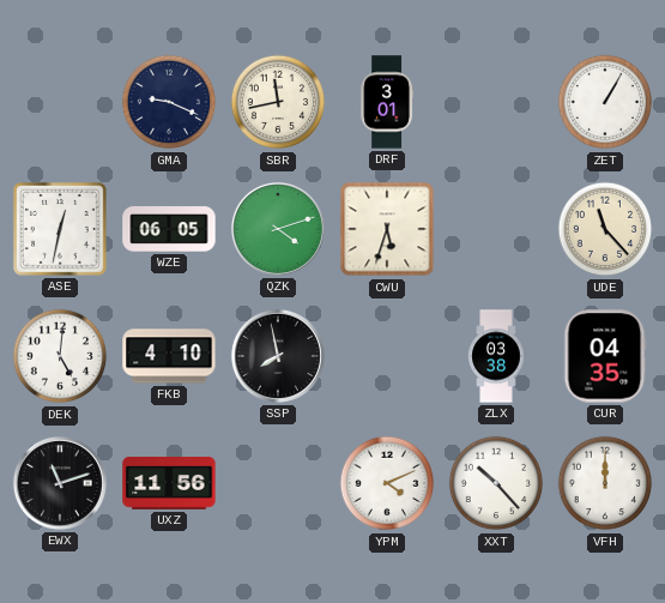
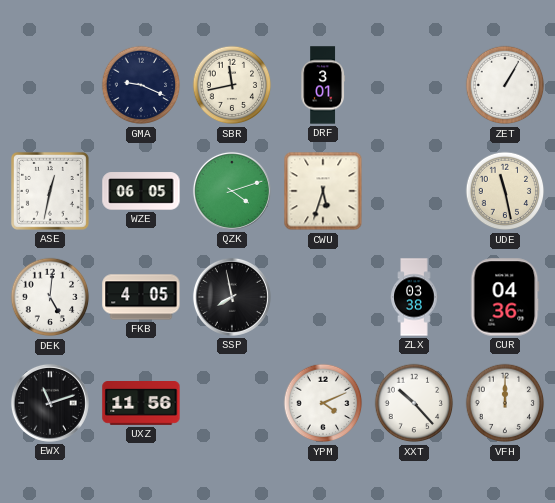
UDE: 11:23 -> 11:28 (505, 191)
FKB: 4:10 -> 4:05 (141, 297)
CUR: 04:35 -> 04:36 (505, 297)
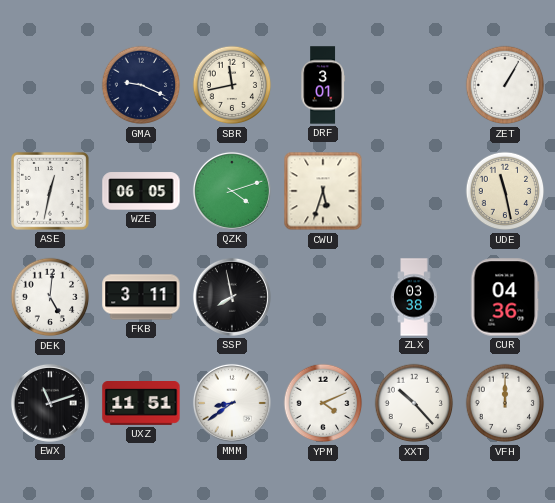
FKB: 4:05 -> 3:11 (141, 297)
UXZ: 11:56 -> 11:51 (141, 404)
MMM: none -> 8:39 (232, 403)
